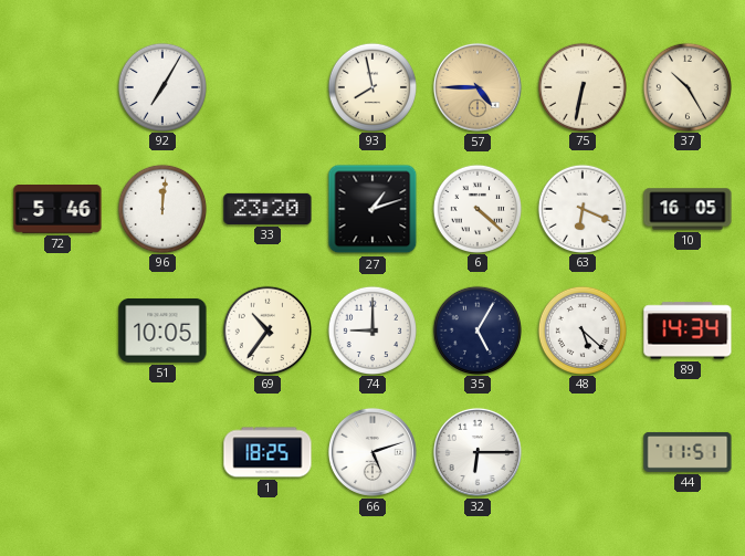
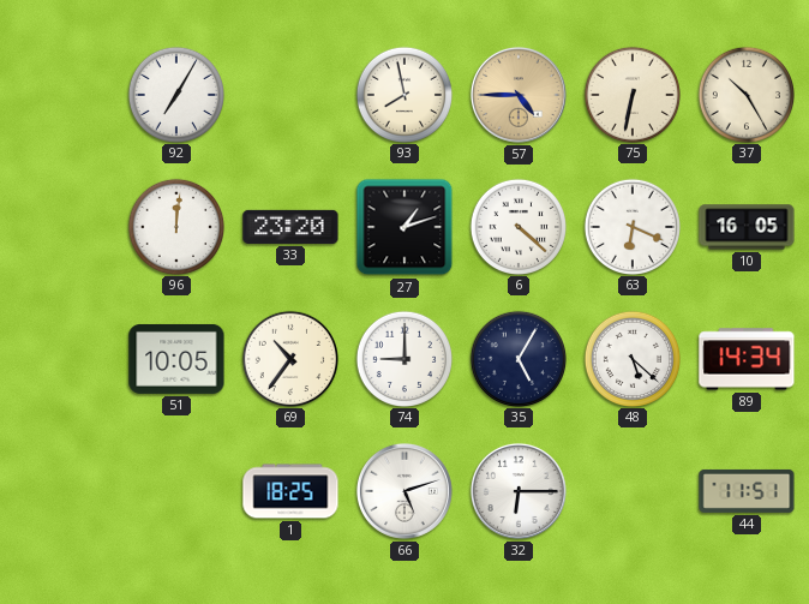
72: 5:46 -> none (57, 210)
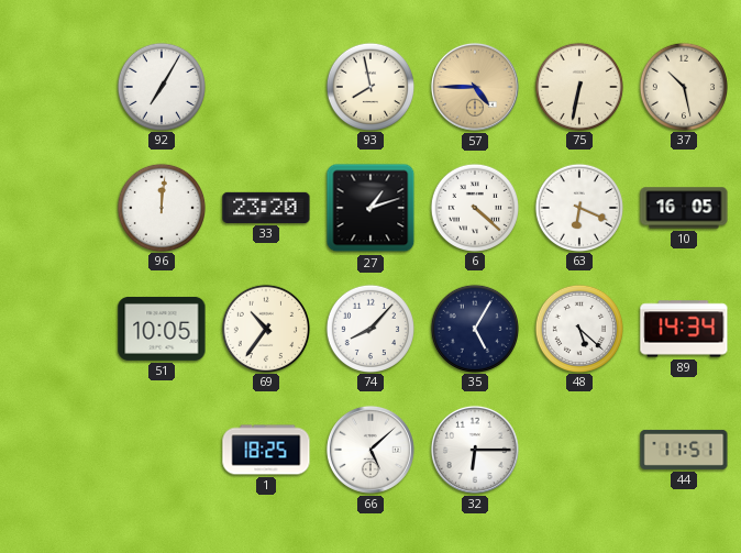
37: 10:25 -> 10:28 (683, 86)
74: 9:00 -> 8:07 (369, 328)
66: 5:12 -> 5:08 (370, 450)
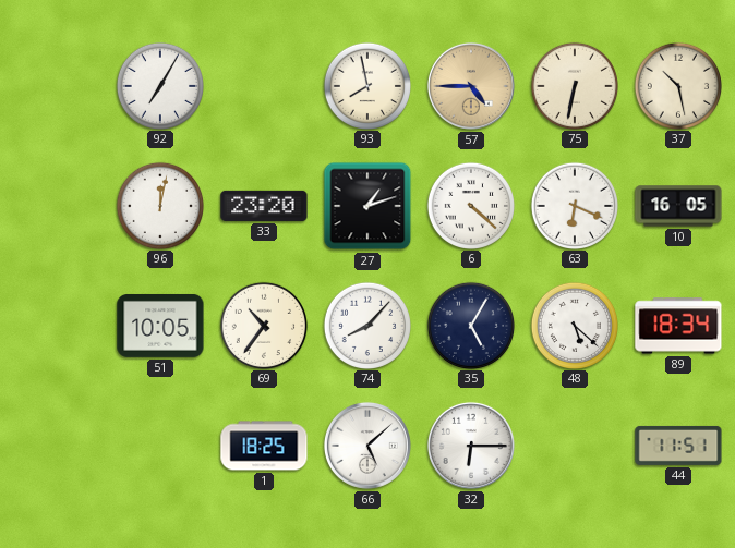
96: 12:01 -> 12:02 (159, 205)
89: 14:34 -> 18:34 (678, 326)
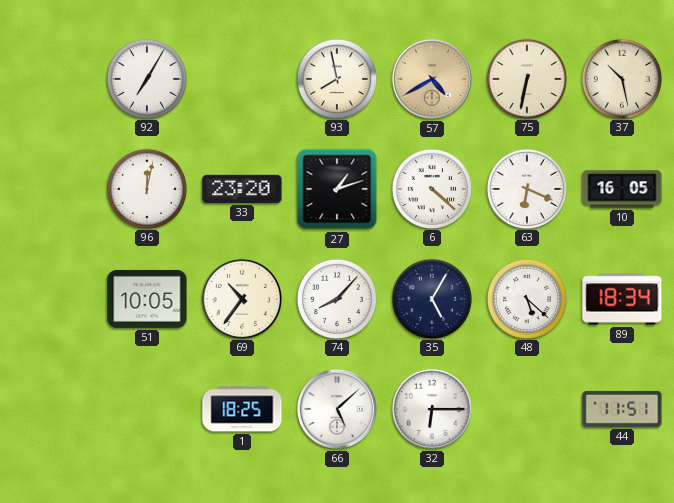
57: 4:45 -> 4:40 (432, 79)
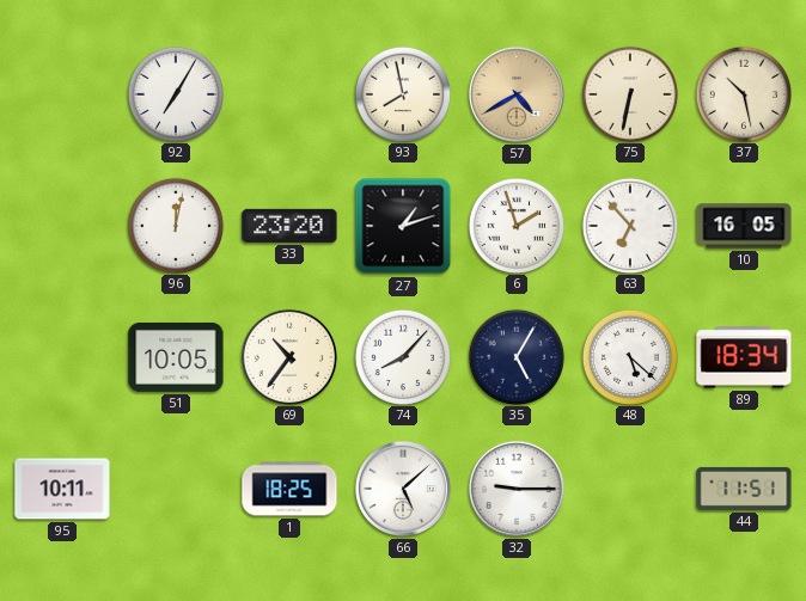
6: 4:22 -> 1:57 (515, 225)
63: 6:19 -> 6:53 (629, 225)
95: none -> 10:11 (62, 489)
32: 6:15 -> 9:15 (517, 489)
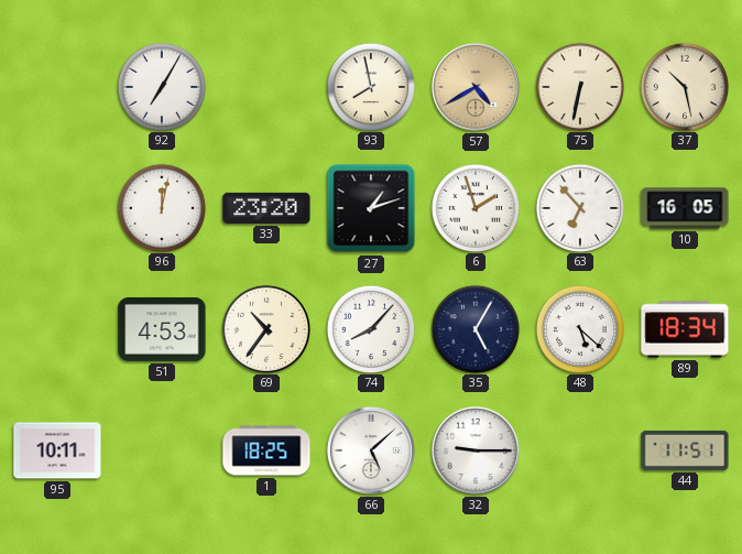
51: 10:05 -> 4:53 (162, 329)
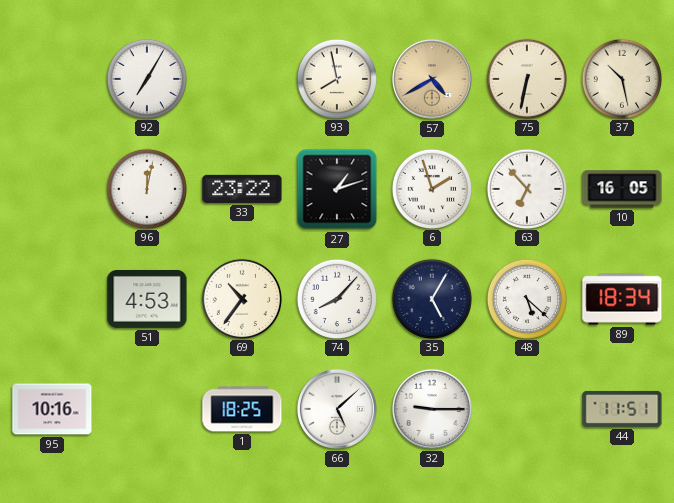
33: 23:20 -> 23:22 (242, 189)
95: 10:11 -> 10:16 (52, 409)
